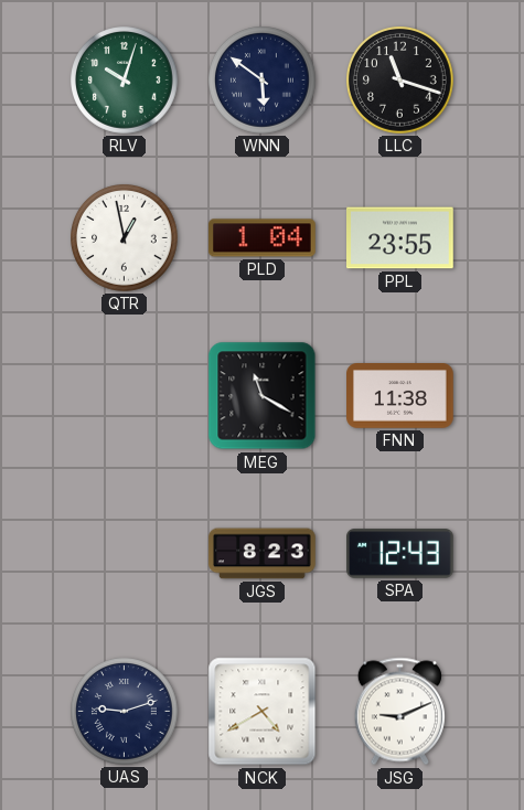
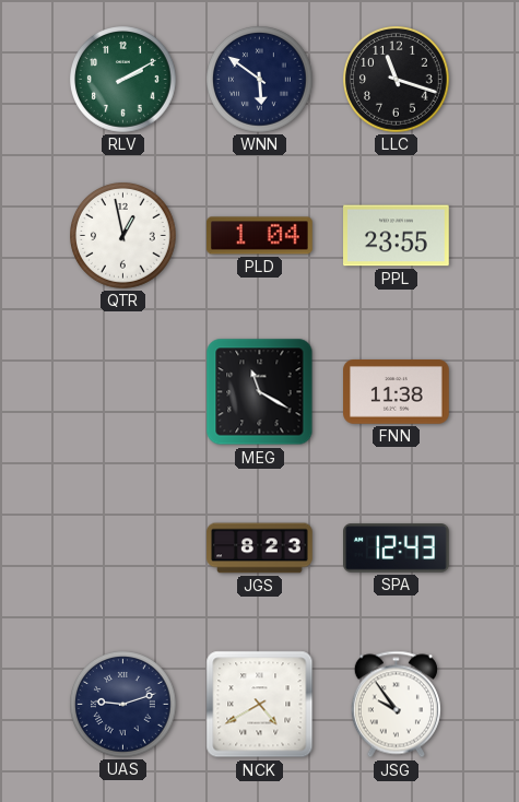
RLV: 10:03 -> 2:10 (123, 80)
JSG: 9:11 -> 9:54 (396, 705)
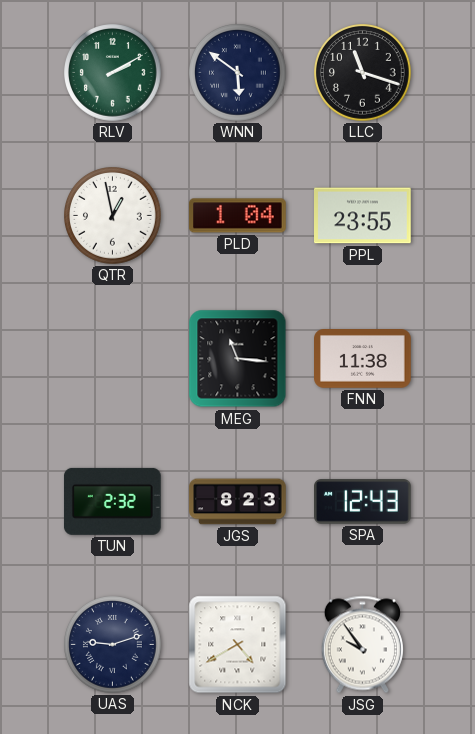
MEG: 11:20 -> 11:16 (238, 359)
TUN: none -> 2:32 (112, 501)
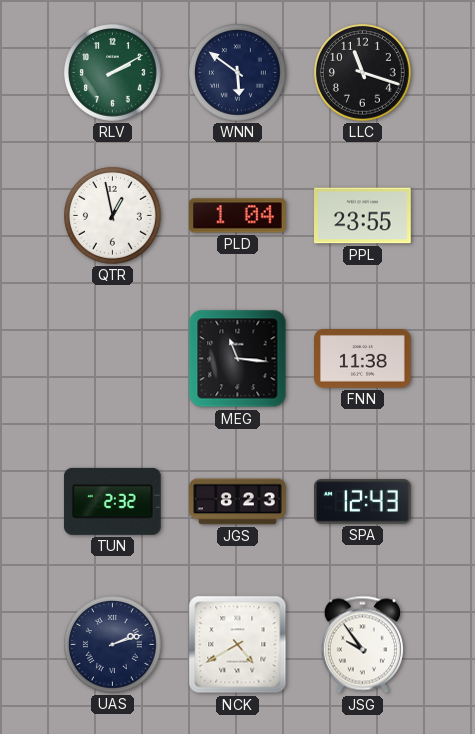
UAS: 9:12 -> 2:12 (113, 645)
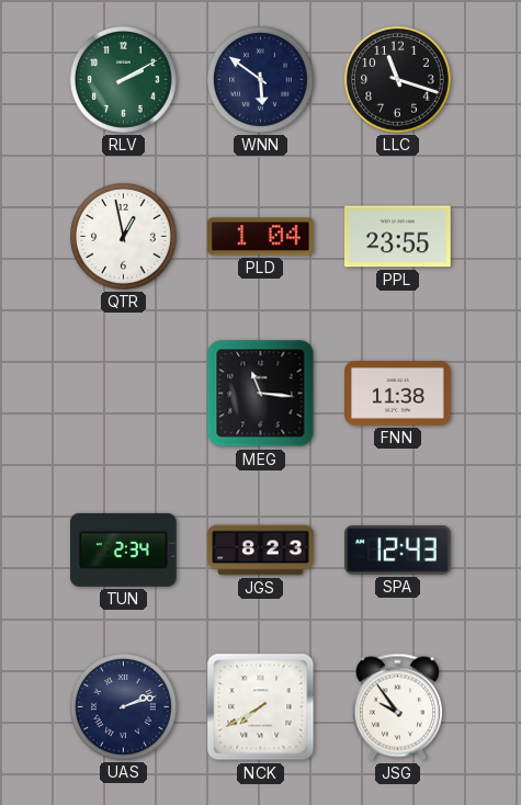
TUN: 2:32 -> 2:34 (123, 549)
NCK: 4:40 -> 7:40 (261, 707)
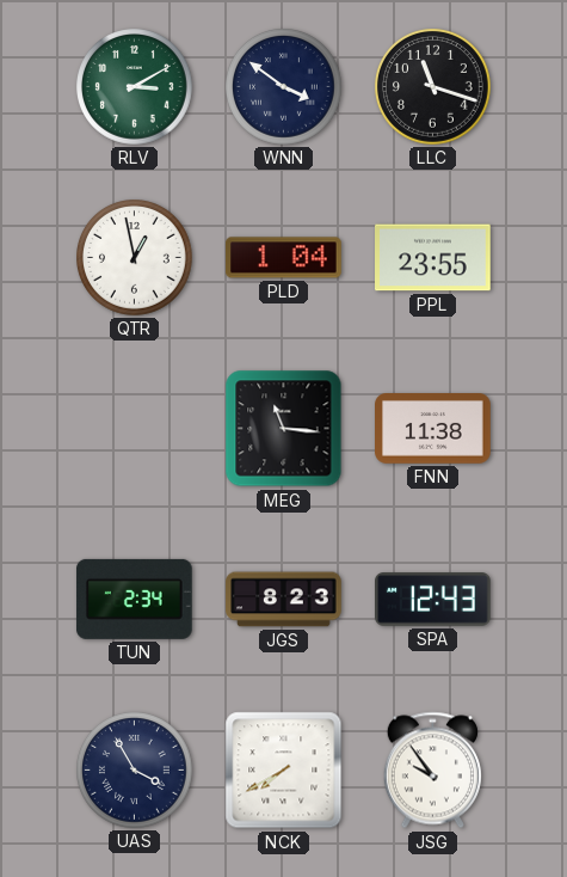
RLV: 2:10 -> 3:10 (135, 87)
WNN: 5:51 -> 3:51 (284, 87)
UAS: 2:12 -> 3:55 (135, 771)
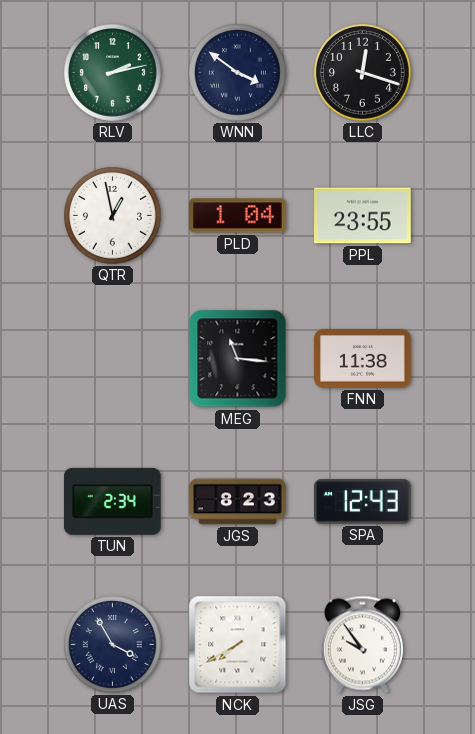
RLV: 3:10 -> 2:13 (113, 73)
LLC: 11:18 -> 12:18 (363, 73)
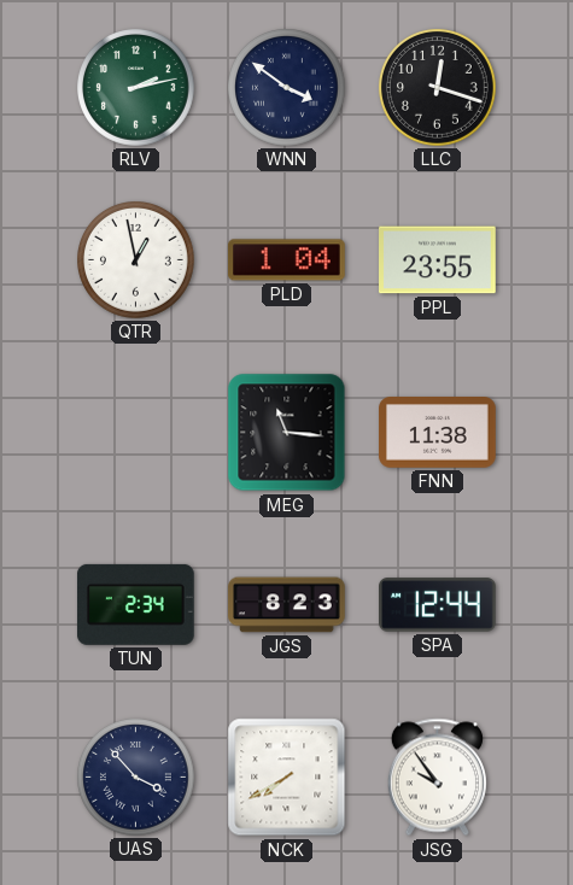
SPA: 12:43 -> 12:44 (438, 605)
UAS: 3:55 -> 3:53 (136, 778)
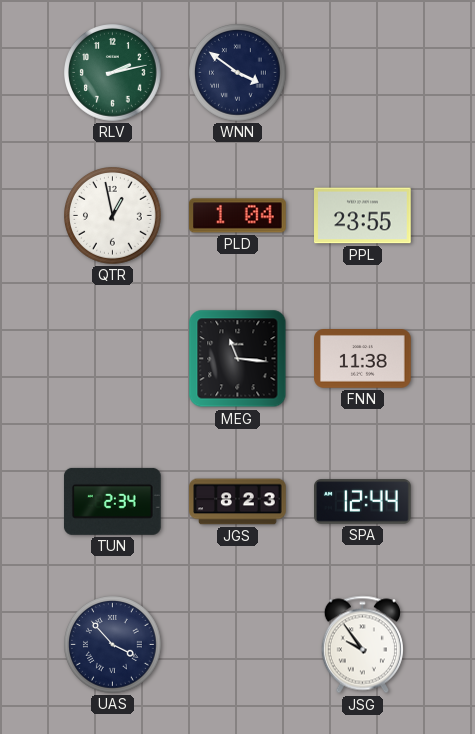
LLC: 12:18 -> none (438, 88)
NCK: 7:40 -> none (287, 778)
